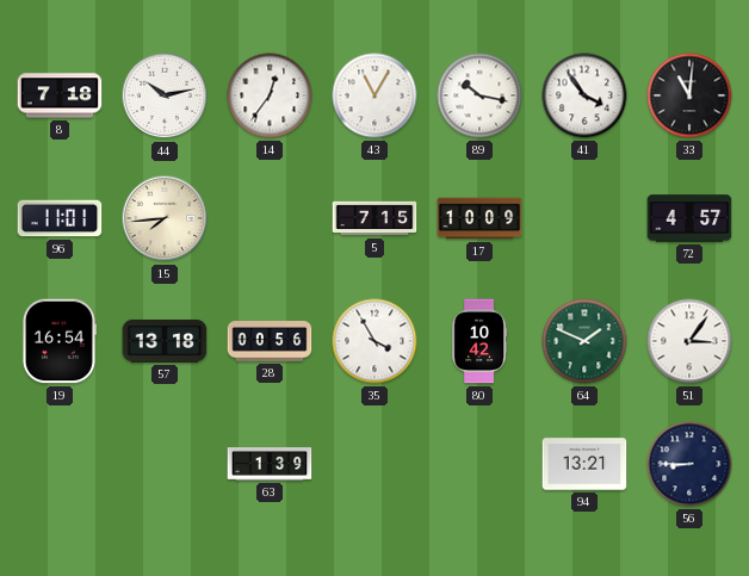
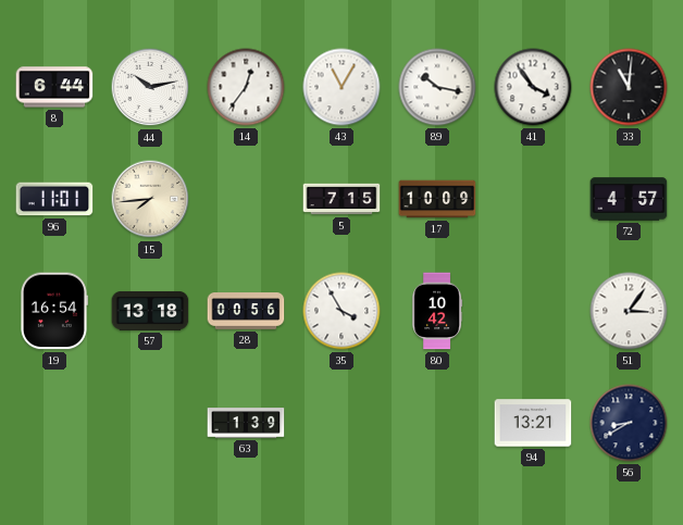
8: 7:18 -> 6:44 (54, 87)
64: 1:49 -> none (584, 341)
56: 8:45 -> 8:40 (629, 423)
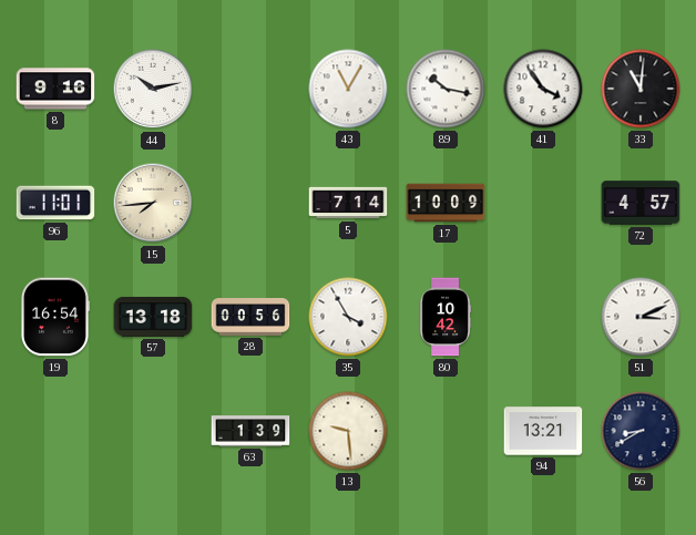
8: 6:44 -> 9:16 (55, 89)
14: 12:36 -> none (246, 87)
5: 7:15 -> 7:14 (348, 203)
51: 3:06 -> 3:11 (641, 317)
13: none -> 9:29 (348, 431)
